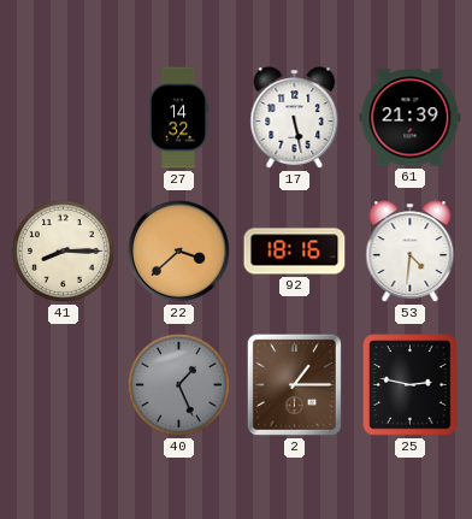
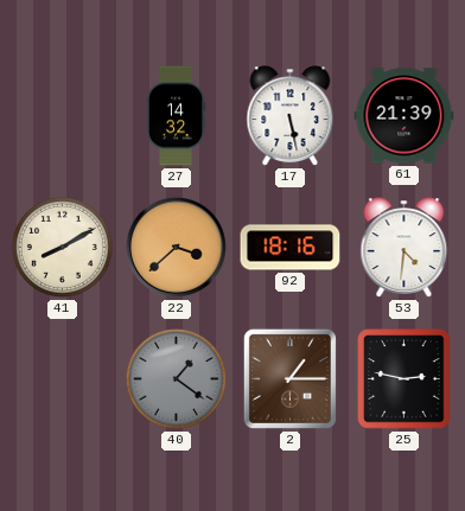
41: 8:15 -> 8:10 (62, 247)
40: 1:26 -> 1:21 (176, 378)
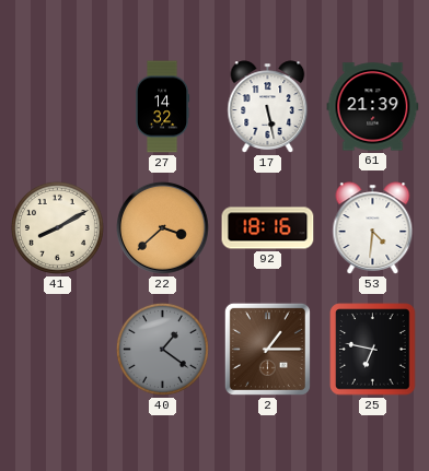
25: 2:47 -> 6:47 (373, 350)
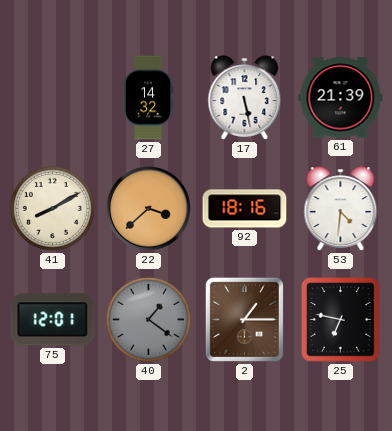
75: none -> 12:01 (53, 320)
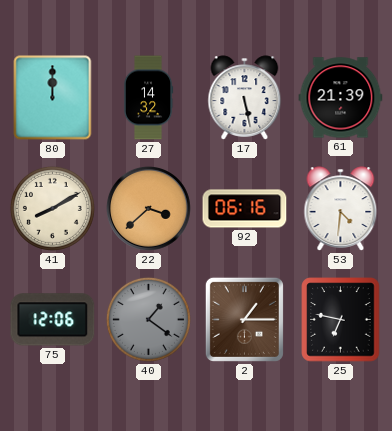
80: none -> 12:00 (53, 98)
92: 18:16 -> 06:16 (245, 209)
75: 12:01 -> 12:06 (53, 320)
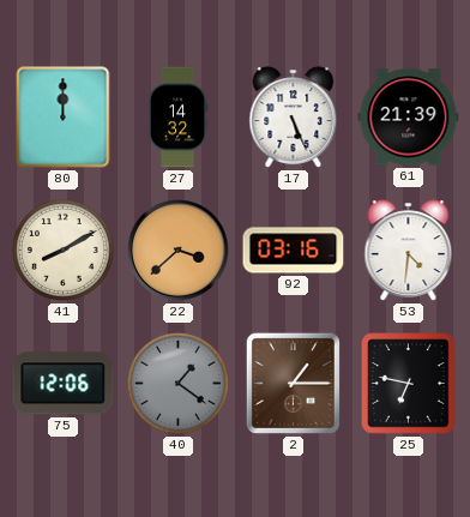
17: 5:28 -> 5:26 (294, 118)
92: 06:16 -> 03:16 (294, 251)
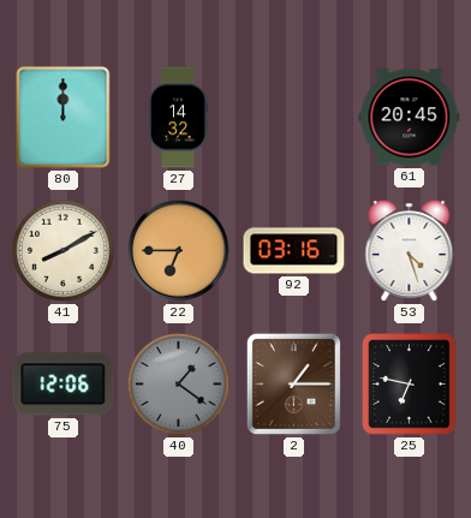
17: 5:26 -> none (294, 118)
61: 21:39 -> 20:45 (410, 118)
22: 3:38 -> 6:45 (179, 251)
53: 4:31 -> 4:27 (410, 251)
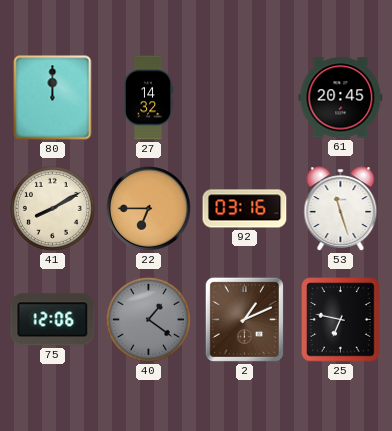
53: 4:27 -> 11:27 (341, 209)
2: 1:15 -> 1:11 (244, 319)
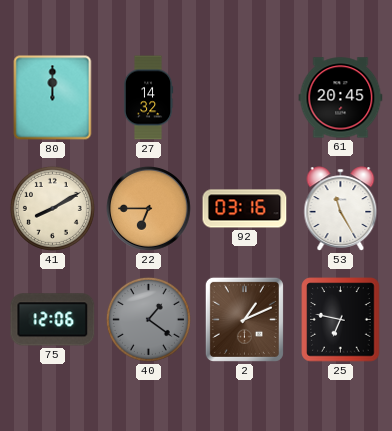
53: 11:27 -> 11:25 (341, 209)
